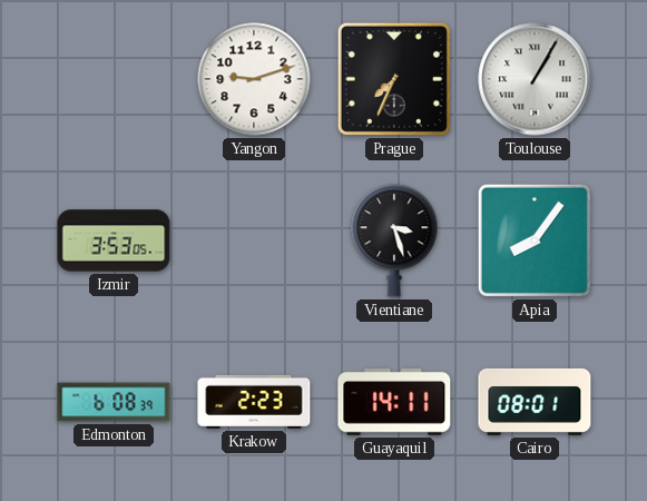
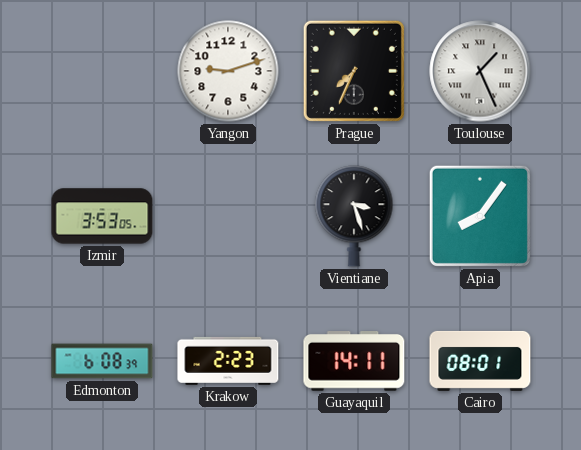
Toulouse: 1:05 -> 1:26 (480, 71)
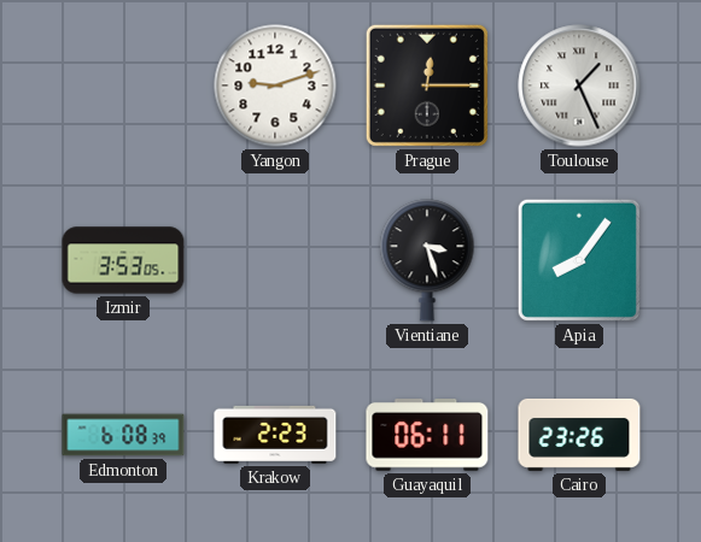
Prague: 7:34 -> 12:15 (427, 86)
Guayaquil: 14:11 -> 06:11 (427, 436)
Cairo: 08:01 -> 23:26 (579, 435)
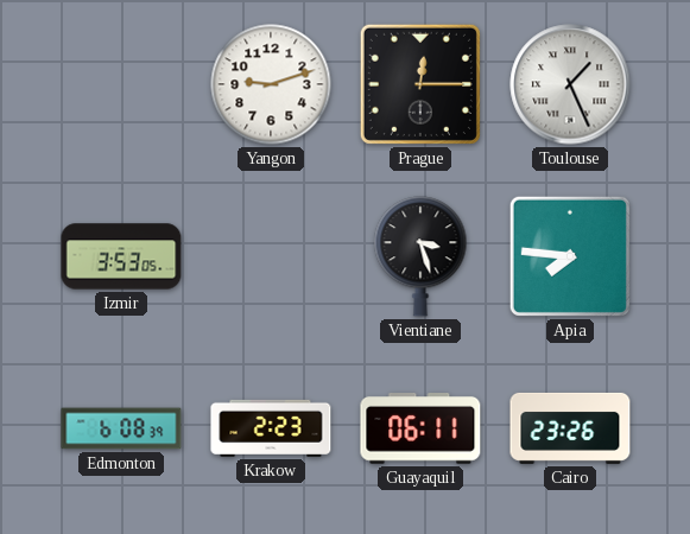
Apia: 8:06 -> 7:46 (570, 256)
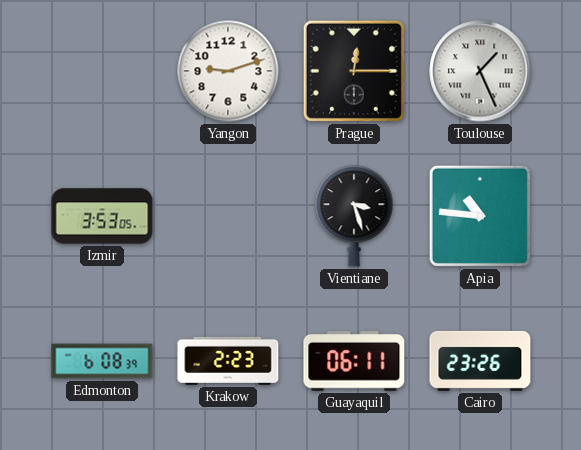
Apia: 7:46 -> 10:46 (480, 216)
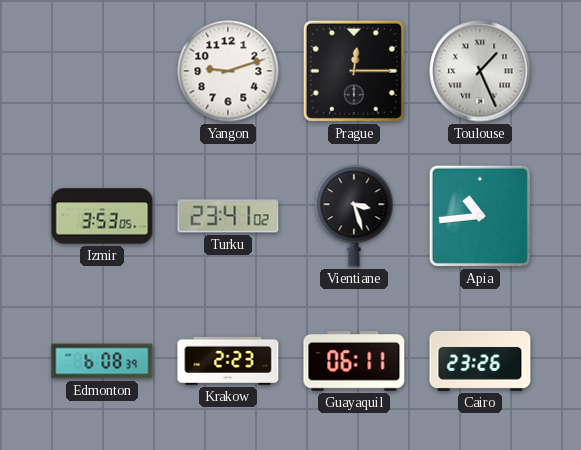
Turku: none -> 23:41 (228, 216)
Apia: 10:46 -> 10:44 (480, 216)
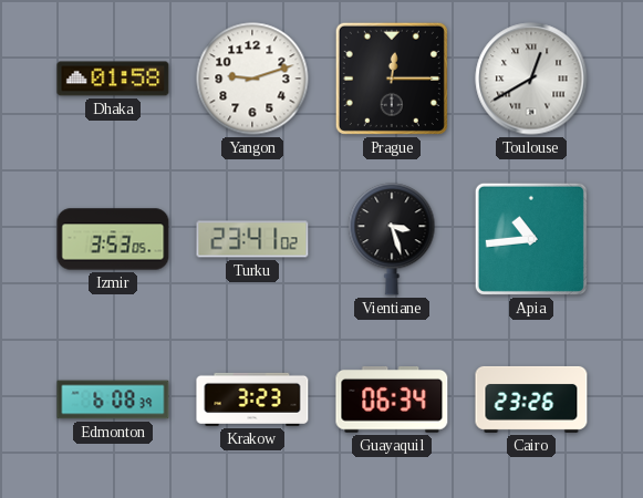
Dhaka: none -> 01:58 (113, 79)
Toulouse: 1:26 -> 12:40 (531, 79)
Krakow: 2:23 -> 3:23 (252, 400)
Guayaquil: 06:11 -> 06:34 (392, 401)
